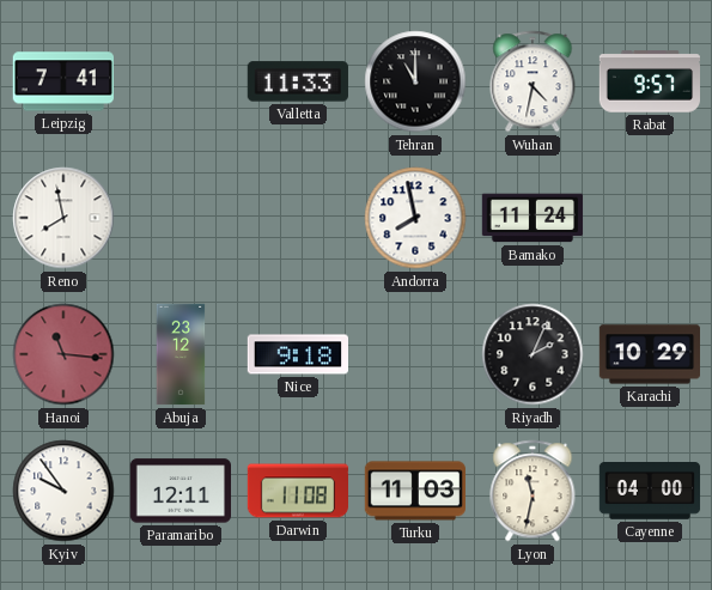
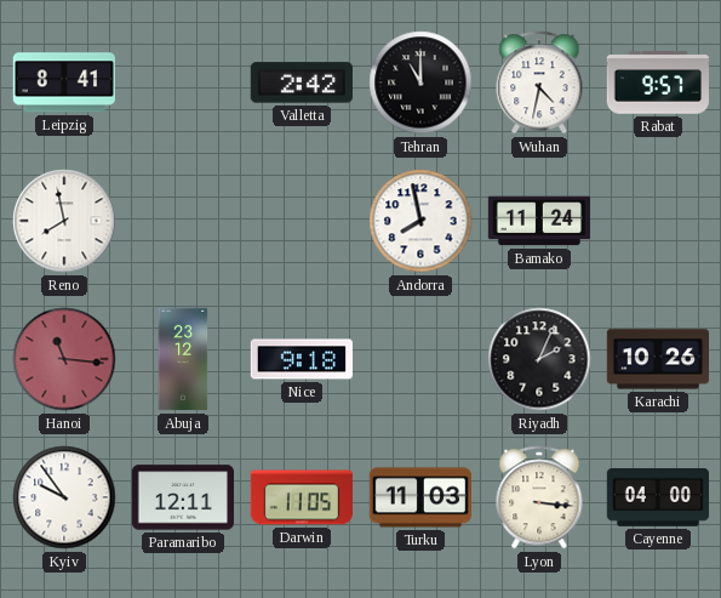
Leipzig: 7:41 -> 8:41 (63, 82)
Valletta: 11:33 -> 2:42 (301, 82)
Karachi: 10:29 -> 10:26 (658, 359)
Darwin: 11:08 -> 11:05 (302, 497)
Lyon: 11:32 -> 3:16 (539, 497)
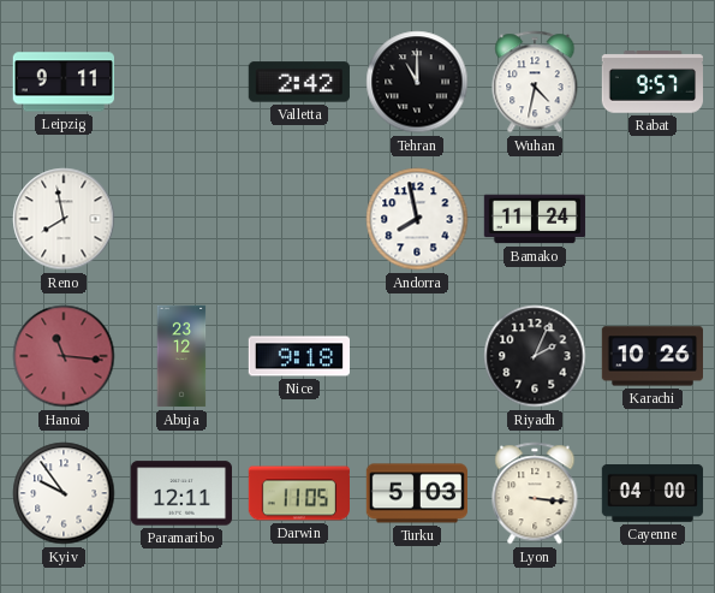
Leipzig: 8:41 -> 9:11 (62, 82)
Turku: 11:03 -> 5:03 (416, 493)
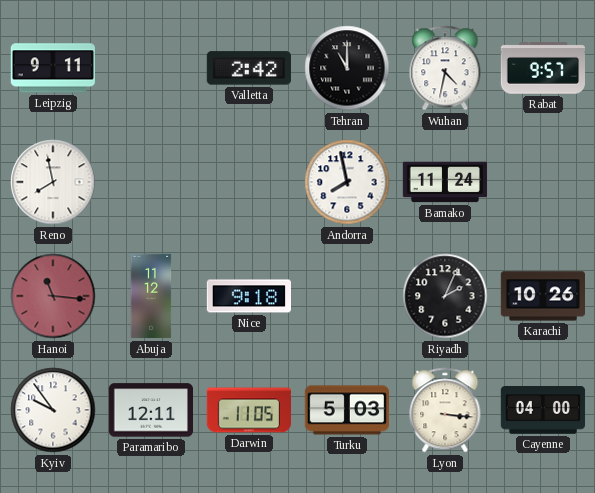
Abuja: 23:12 -> 11:12 (151, 296)
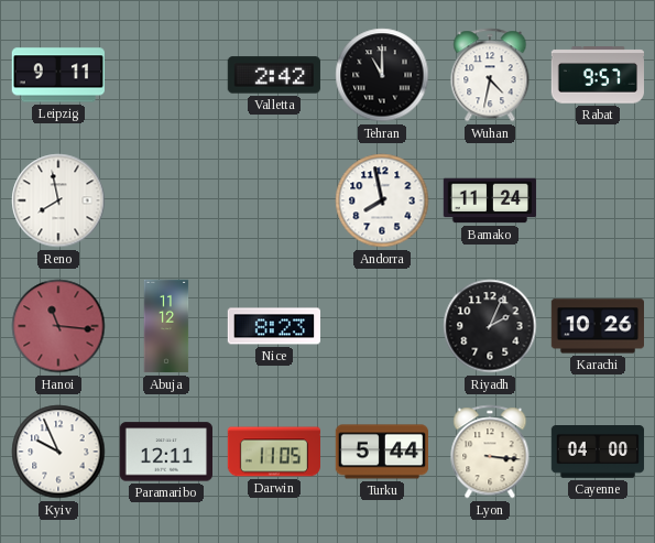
Nice: 9:18 -> 8:23 (273, 326)
Kyiv: 9:54 -> 9:56 (58, 452)
Turku: 5:03 -> 5:44 (381, 452)
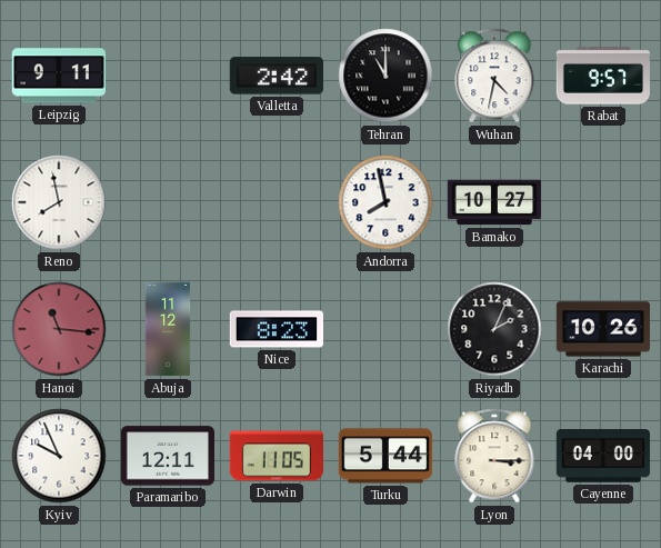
Bamako: 11:24 -> 10:27 (494, 202)
Lyon: 3:16 -> 3:15 (494, 456)
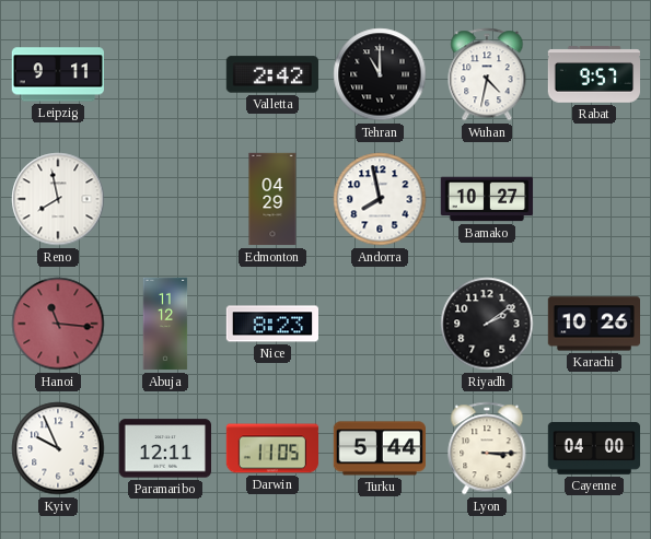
Edmonton: none -> 04:29 (272, 199)
Riyadh: 2:04 -> 2:09 (487, 324)
